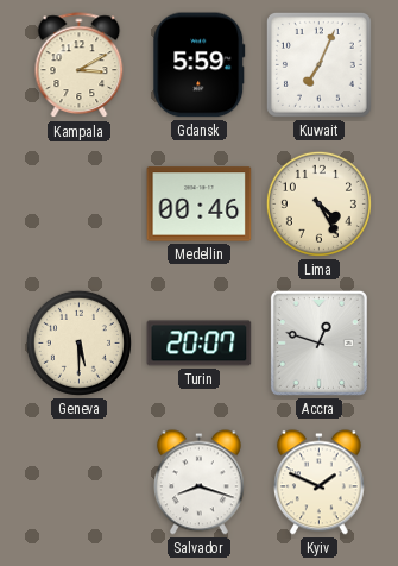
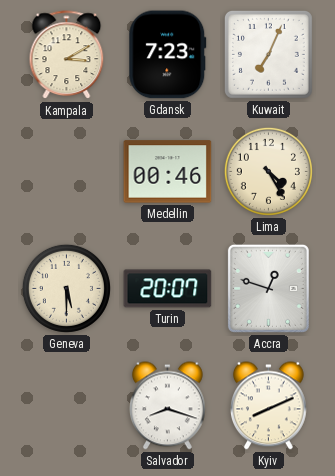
Gdansk: 5:59 -> 7:23 (168, 55)
Kyiv: 1:49 -> 8:11 (269, 406)
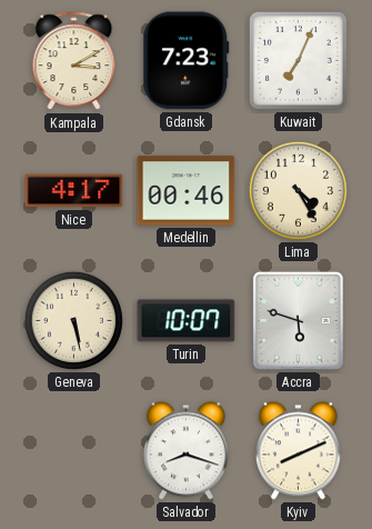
Nice: none -> 4:17 (74, 191)
Geneva: 5:30 -> 5:28 (73, 320)
Turin: 20:07 -> 10:07 (187, 321)
Accra: 12:48 -> 5:48 (298, 320)
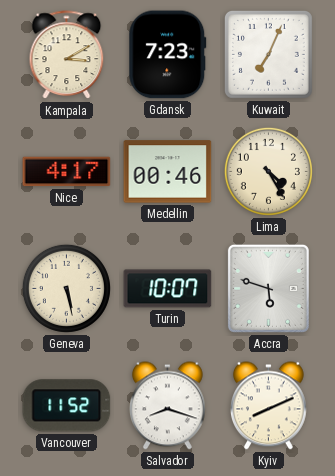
Vancouver: none -> 11:52 (67, 406)
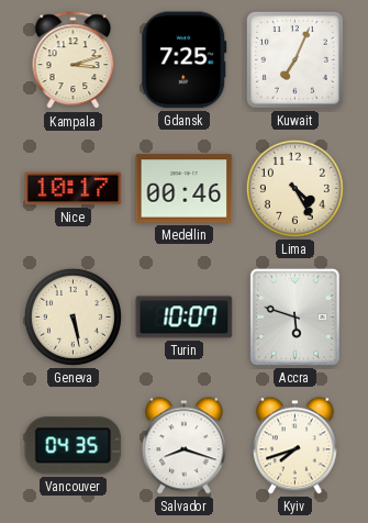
Kampala: 3:10 -> 3:12 (74, 60)
Gdansk: 7:23 -> 7:25 (185, 60)
Nice: 4:17 -> 10:17 (74, 189)
Vancouver: 11:52 -> 04:35 (74, 446)
Kyiv: 8:11 -> 7:42 (295, 446)
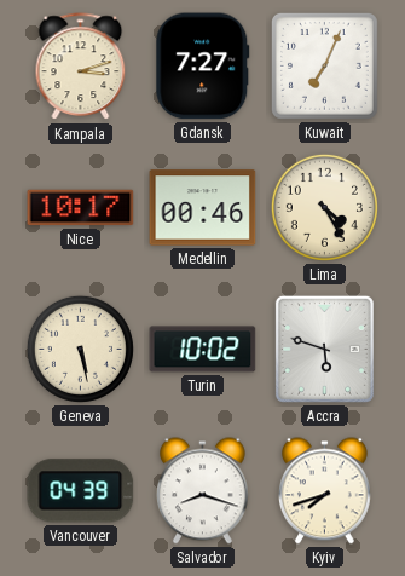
Gdansk: 7:25 -> 7:27 (203, 67)
Turin: 10:07 -> 10:02 (203, 350)
Vancouver: 04:35 -> 04:39 (81, 491)
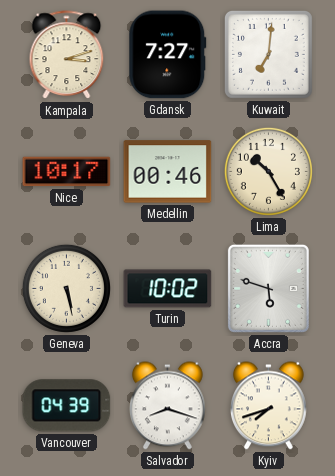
Kuwait: 7:04 -> 7:01 (268, 54)
Lima: 4:25 -> 10:25 (268, 171)
